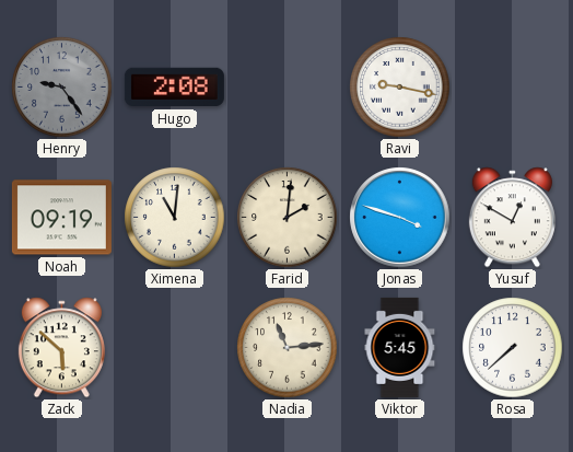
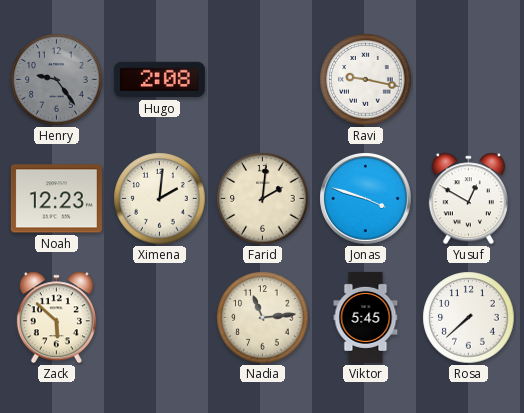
Noah: 09:19 -> 12:23 (56, 199)
Ximena: 11:01 -> 2:01 (160, 199)
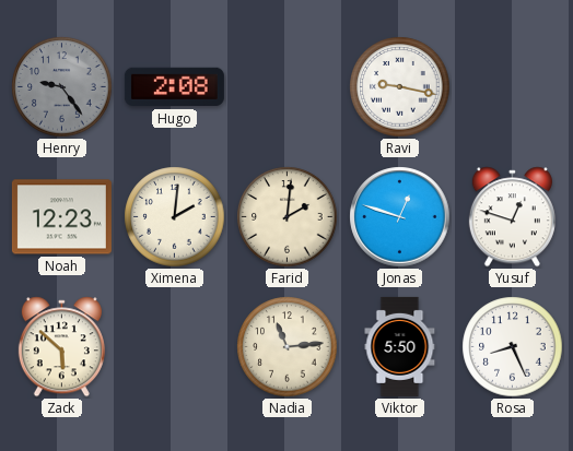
Jonas: 3:48 -> 12:48 (400, 217)
Yusuf: 12:50 -> 12:48 (512, 217)
Viktor: 5:45 -> 5:50 (400, 346)
Rosa: 7:38 -> 8:26 (513, 347)
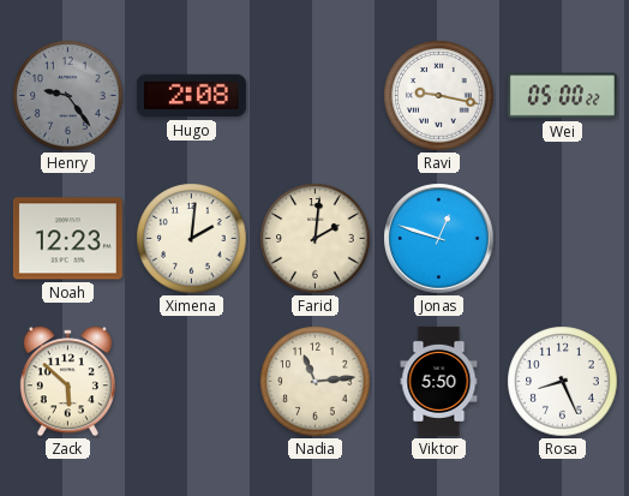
Wei: none -> 05:00 (562, 96)
Yusuf: 12:48 -> none (512, 217)
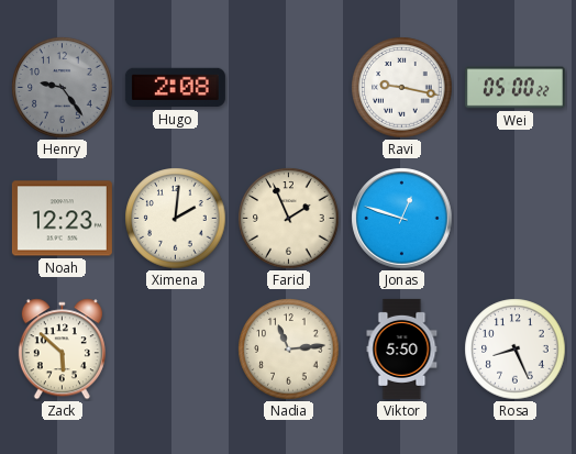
Farid: 2:01 -> 1:56 (289, 219)
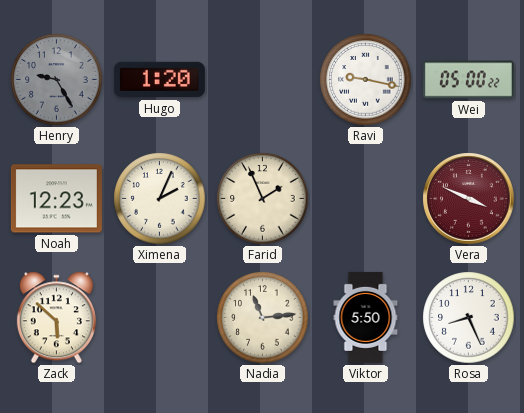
Henry: 9:24 -> 9:25 (57, 80)
Hugo: 2:08 -> 1:20 (159, 80)
Ximena: 2:01 -> 2:04 (160, 199)
Jonas: 12:48 -> none (402, 219)
Vera: none -> 3:49 (469, 199)
